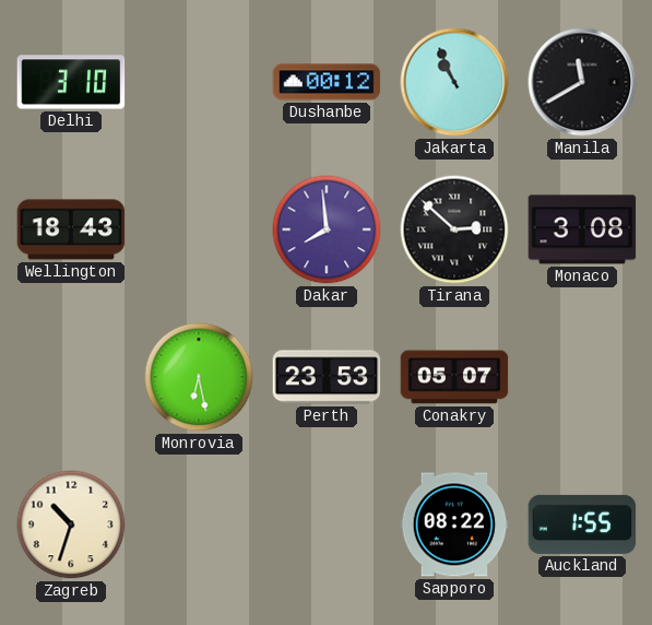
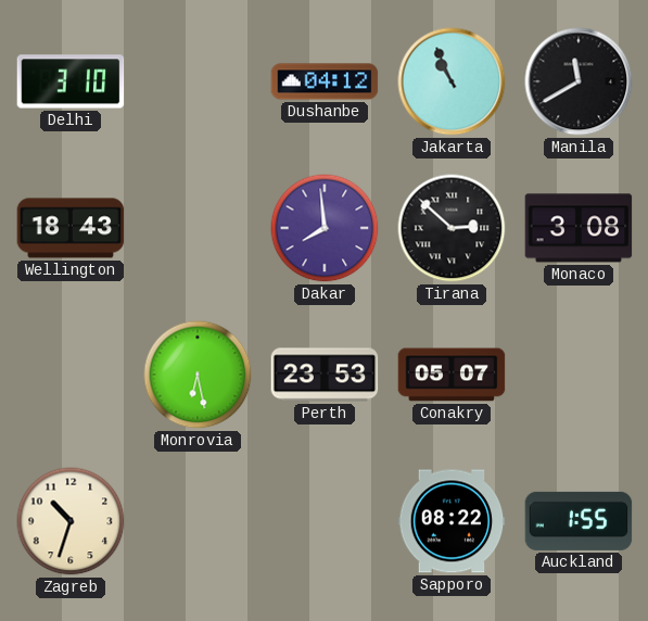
Dushanbe: 00:12 -> 04:12 (325, 81)
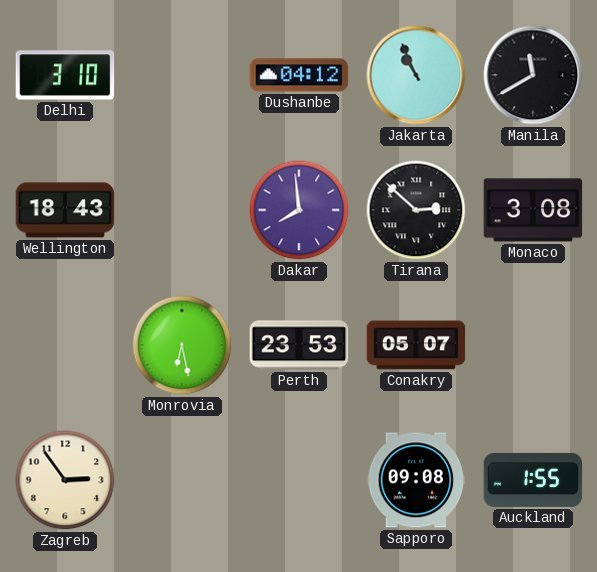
Zagreb: 10:33 -> 2:54 (65, 480)
Sapporo: 08:22 -> 09:08 (416, 480)
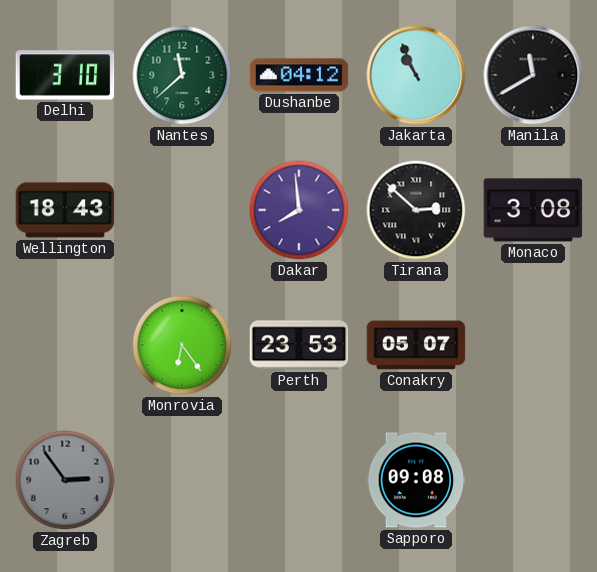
Nantes: none -> 11:38 (182, 75)
Monrovia: 6:28 -> 6:24 (182, 345)
Zagreb dial: cream -> grey (65, 480)
Auckland: 1:55 -> none (533, 480)
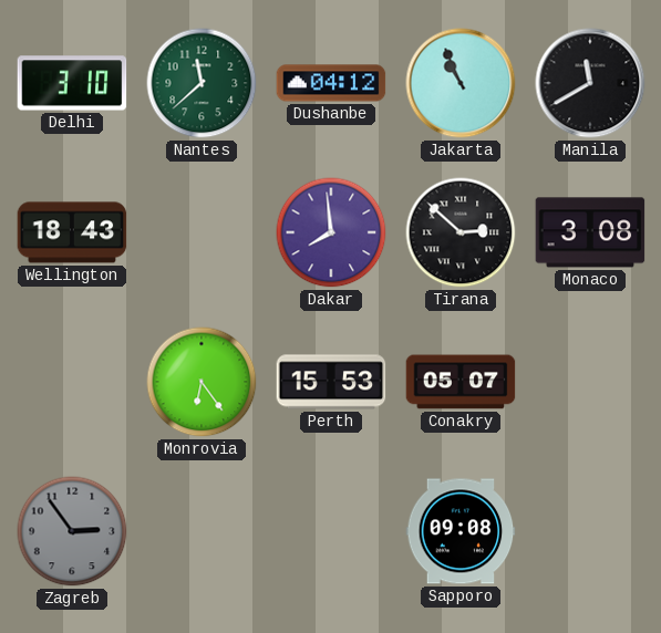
Perth: 23:53 -> 15:53 (331, 382)
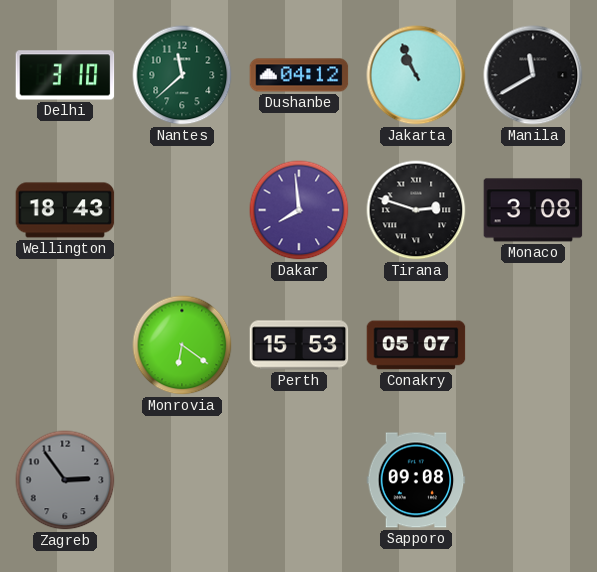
Tirana: 2:52 -> 2:48 (416, 210)
Monrovia: 6:24 -> 6:21 (182, 345)
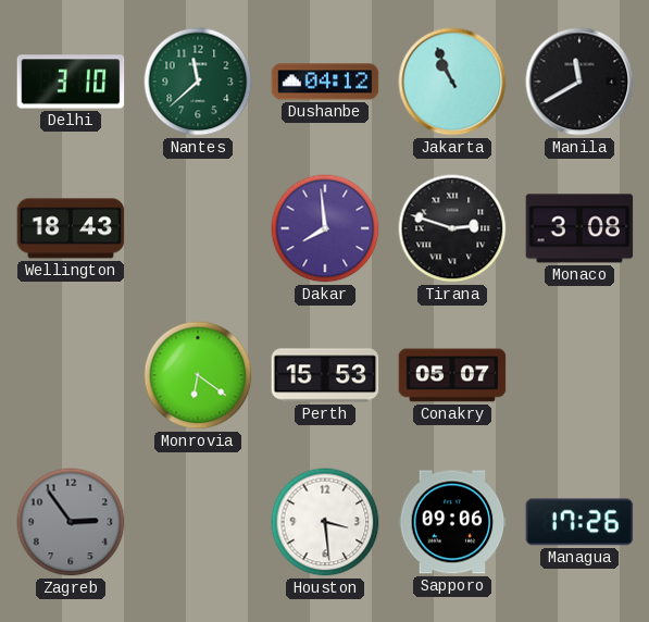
Houston: none -> 3:29 (325, 522)
Sapporo: 09:08 -> 09:06 (452, 522)
Managua: none -> 17:26 (579, 522)
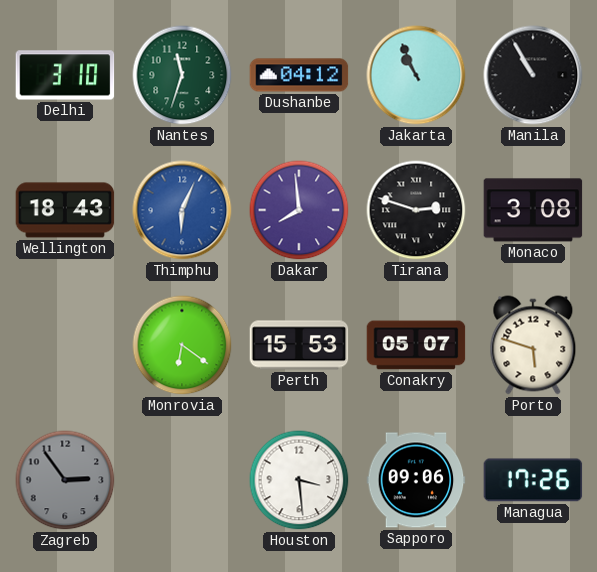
Nantes: 11:38 -> 11:33 (182, 75)
Manila: 11:40 -> 10:55 (533, 75)
Thimphu: none -> 6:04 (182, 210)
Porto: none -> 5:48 (533, 345)
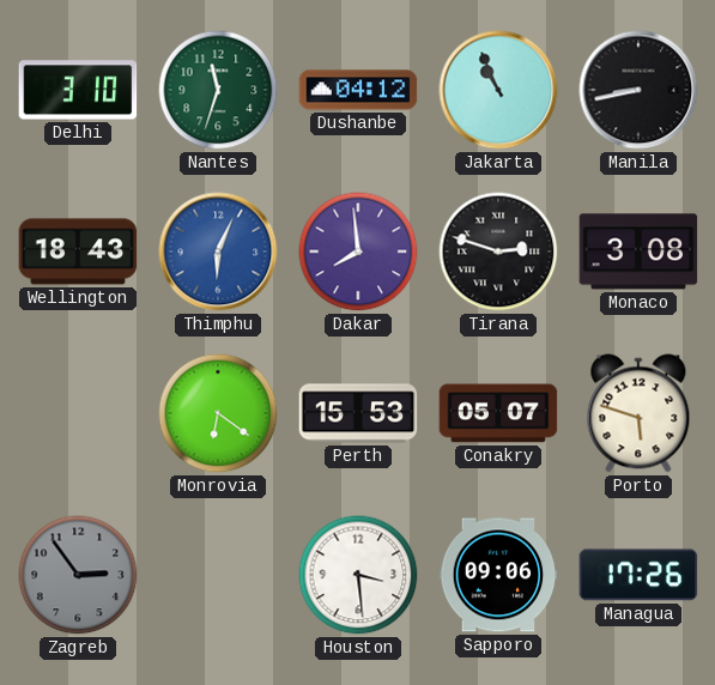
Manila: 10:55 -> 8:43 (638, 90)
